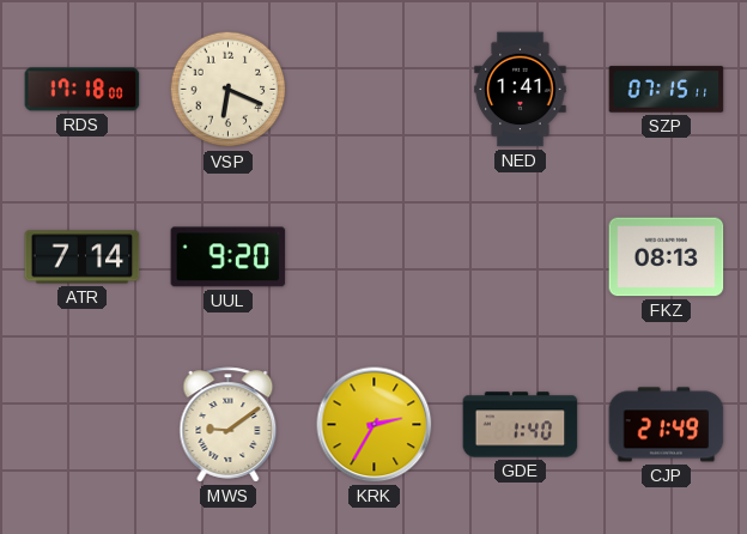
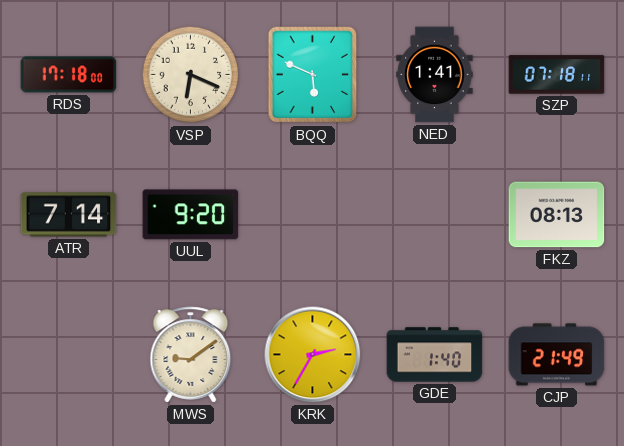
BQQ: none -> 5:49 (313, 75)
SZP: 07:15 -> 07:18 (557, 75)
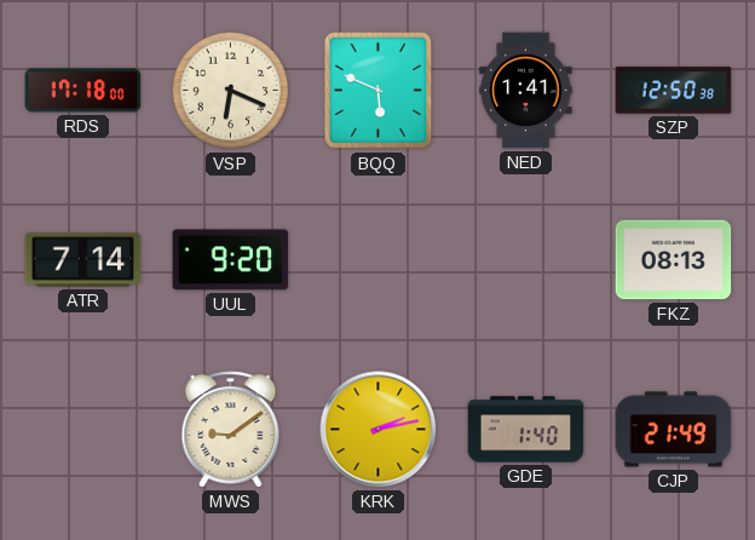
SZP: 07:18 -> 12:50 (674, 91)
KRK: 2:35 -> 2:13 (379, 430)
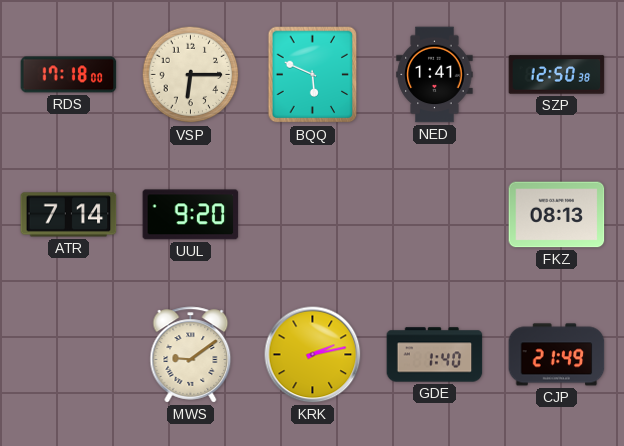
VSP: 6:19 -> 6:15 (191, 75)
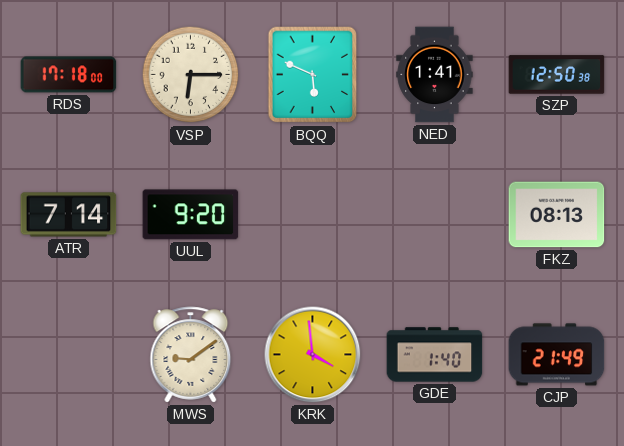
KRK: 2:13 -> 3:59 (313, 355)
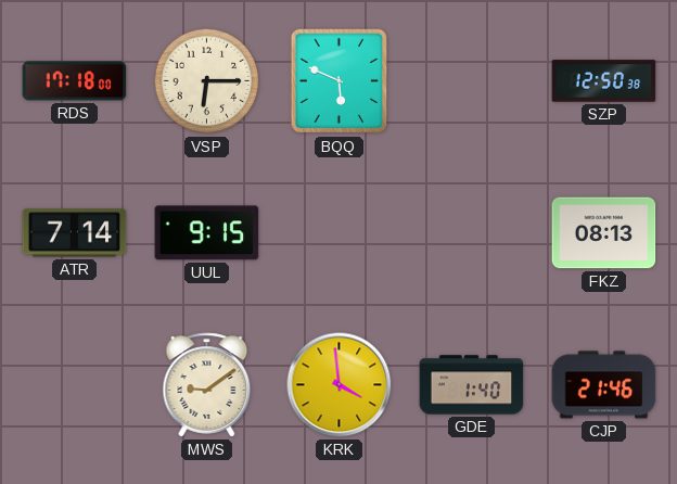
NED: 1:41 -> none (435, 75)
UUL: 9:20 -> 9:15 (207, 233)
CJP: 21:49 -> 21:46 (604, 385)
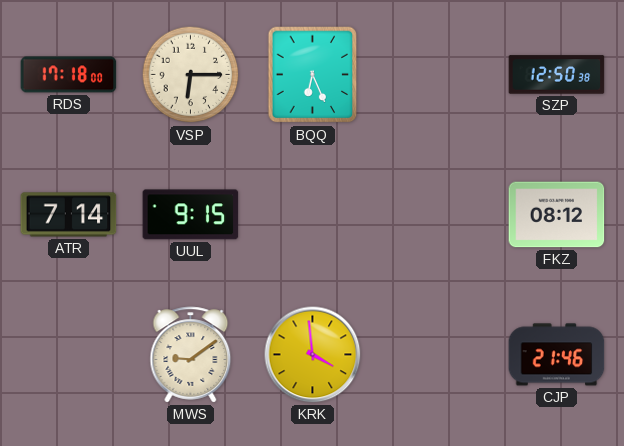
BQQ: 5:49 -> 6:26 (313, 75)
FKZ: 08:13 -> 08:12 (557, 215)
GDE: 1:40 -> none (472, 385)
